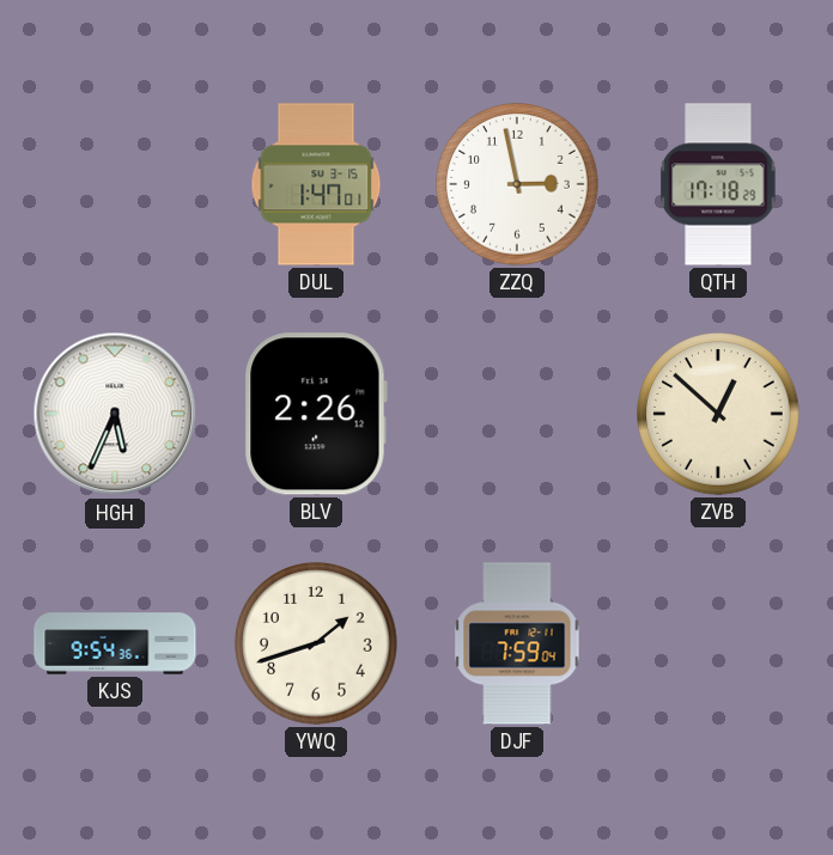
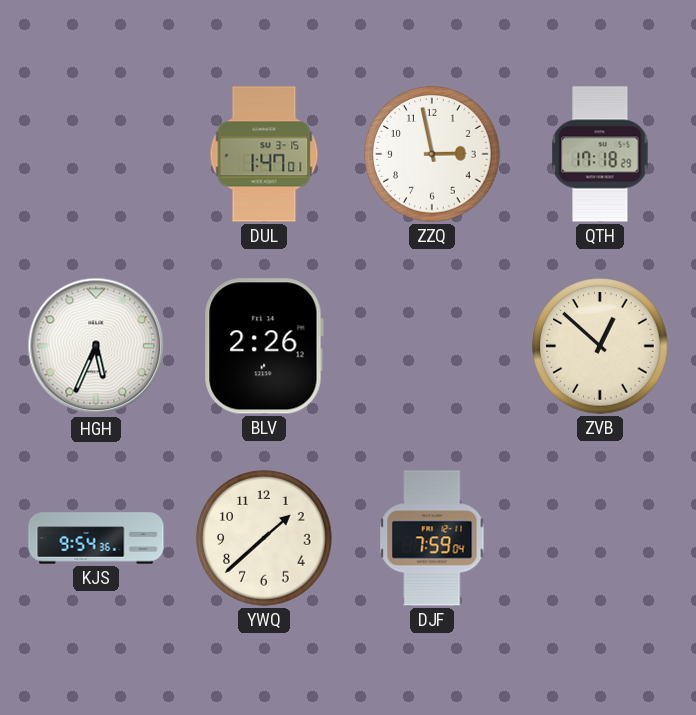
YWQ: 1:42 -> 1:38 (264, 538)
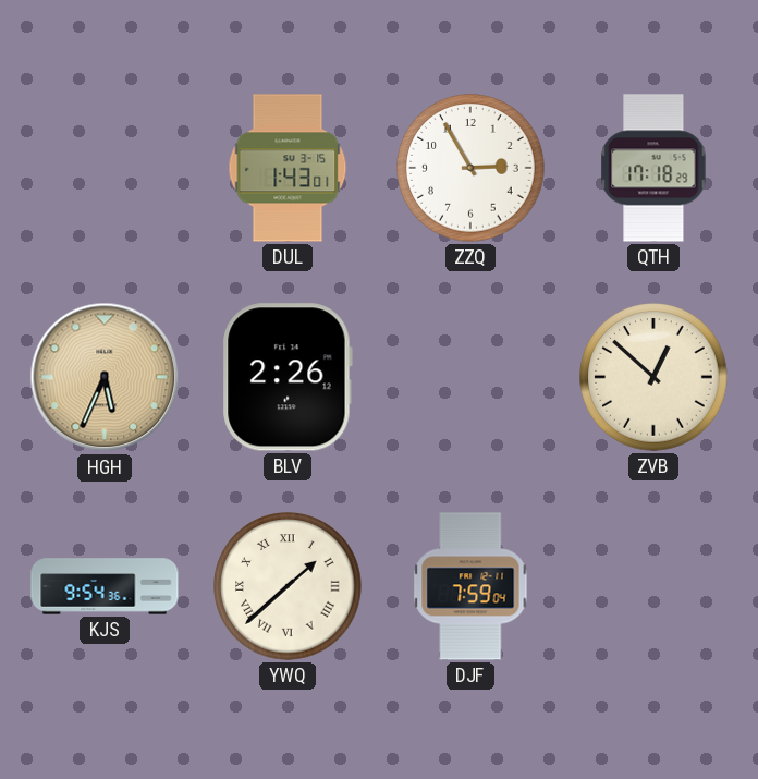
DUL: 1:47 -> 1:43 (288, 168)
ZZQ: 2:58 -> 2:55 (470, 168)
HGH dial: white -> champagne (105, 377)
YWQ numerals: Arabic -> Roman (288, 586)
